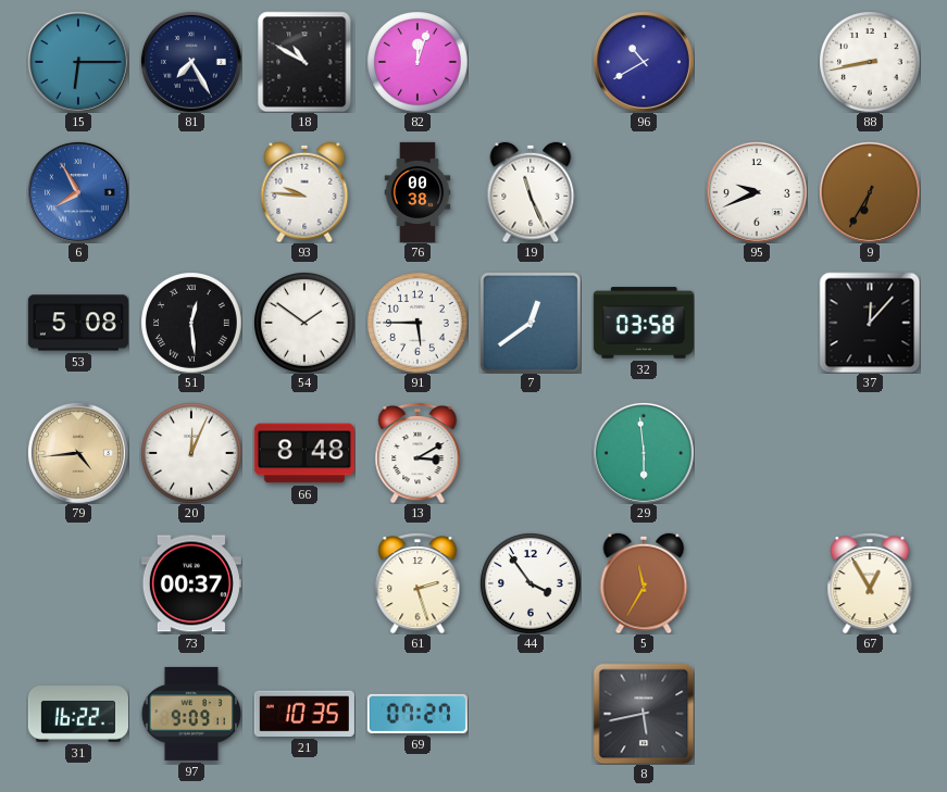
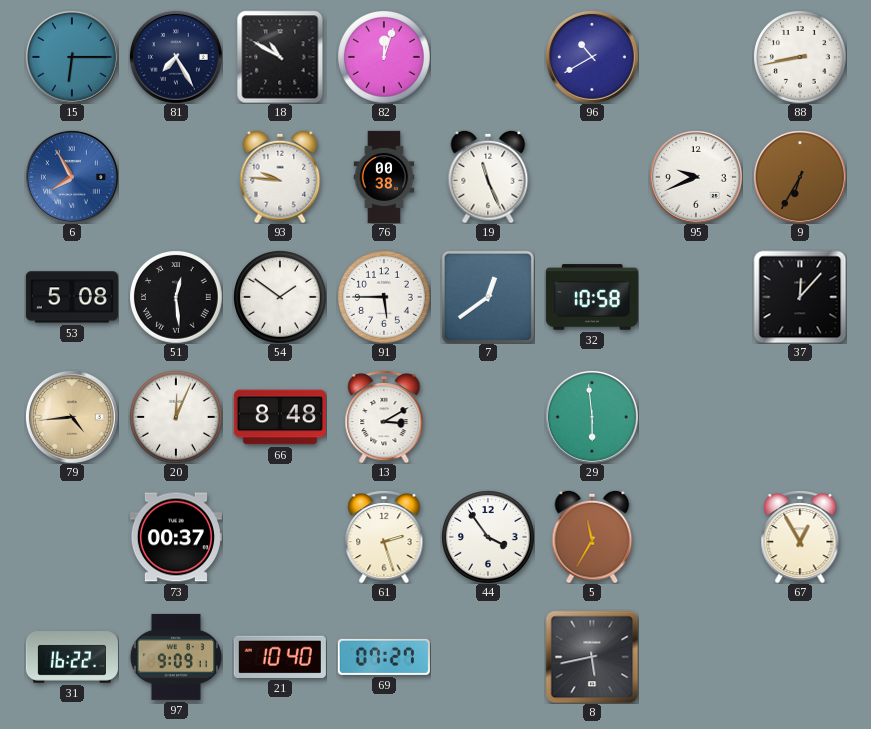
32: 03:58 -> 10:58 (592, 297)
21: 10:35 -> 10:40 (280, 657)
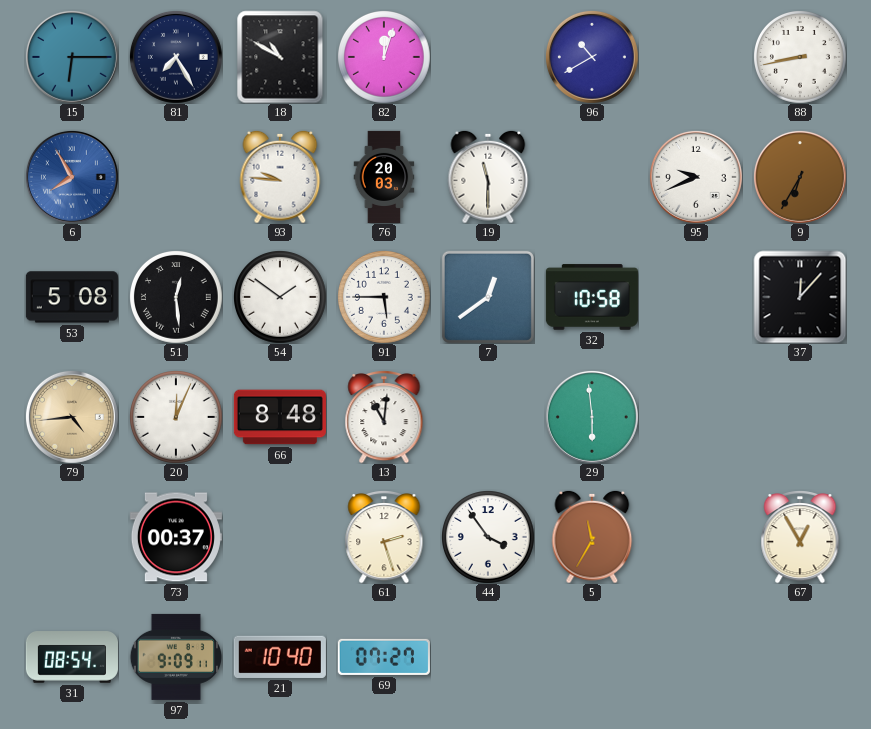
76: 00:38 -> 20:03 (384, 177)
19: 11:26 -> 11:30 (488, 177)
13: 3:10 -> 11:01 (384, 417)
31: 16:22 -> 08:54 (72, 657)
8: 5:43 -> none (592, 657)
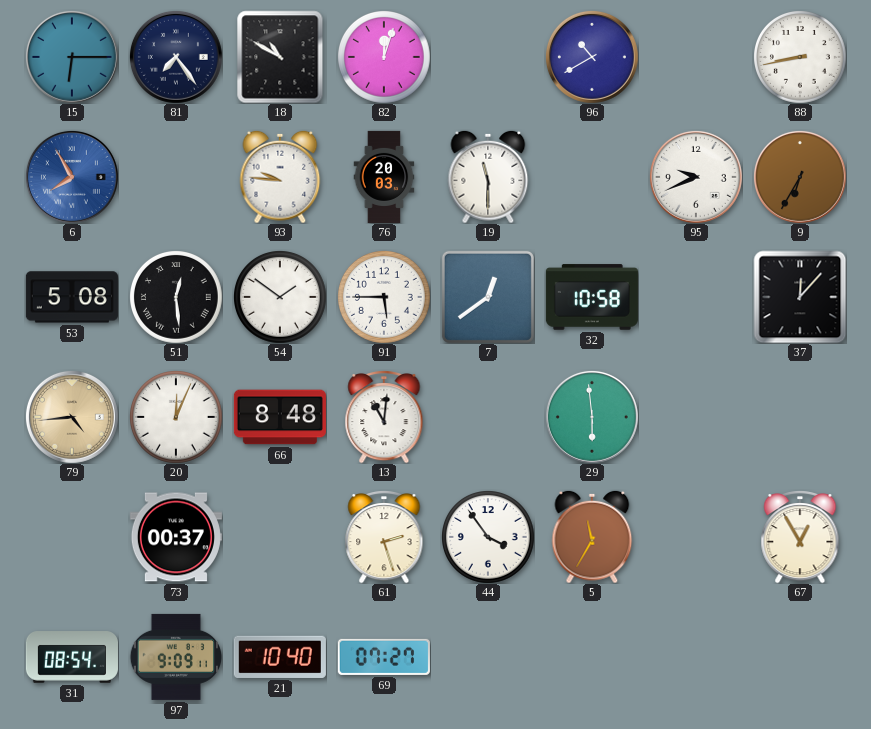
81: 7:25 -> 7:24 (176, 57)
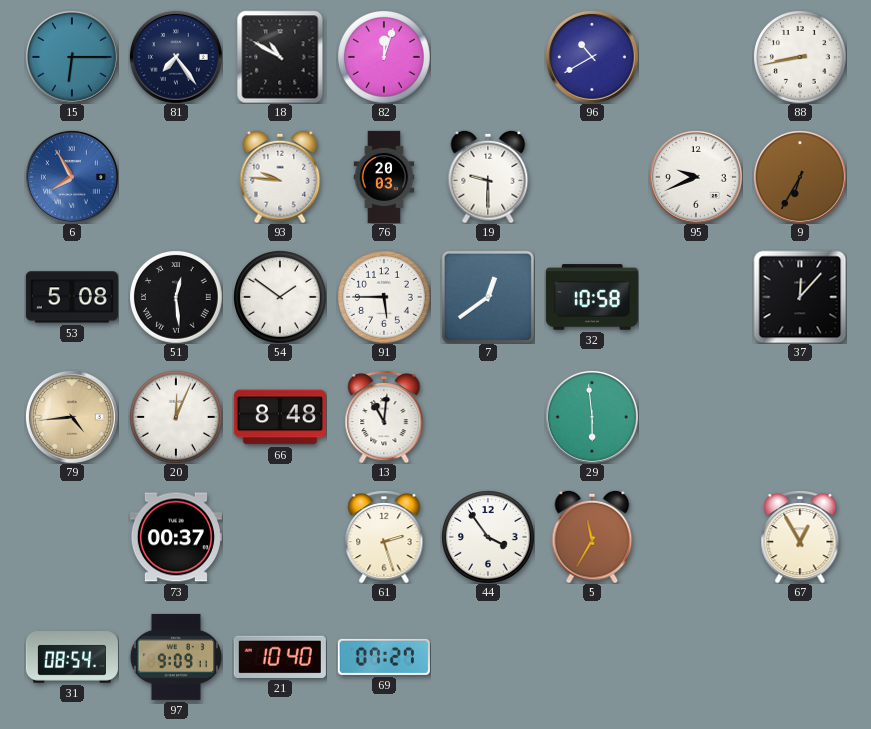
19: 11:30 -> 9:30 (488, 177)
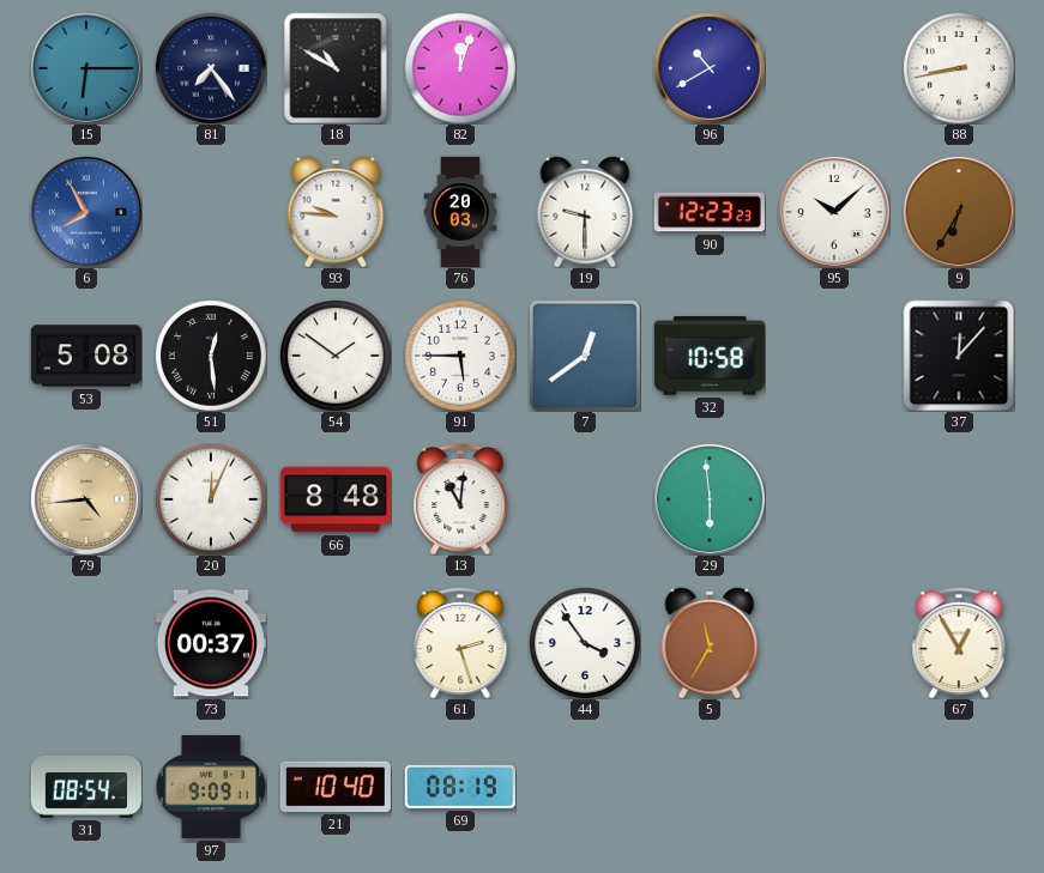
90: none -> 12:23 (710, 212)
95: 9:41 -> 10:08 (834, 212)
69: 07:27 -> 08:19 (460, 787)
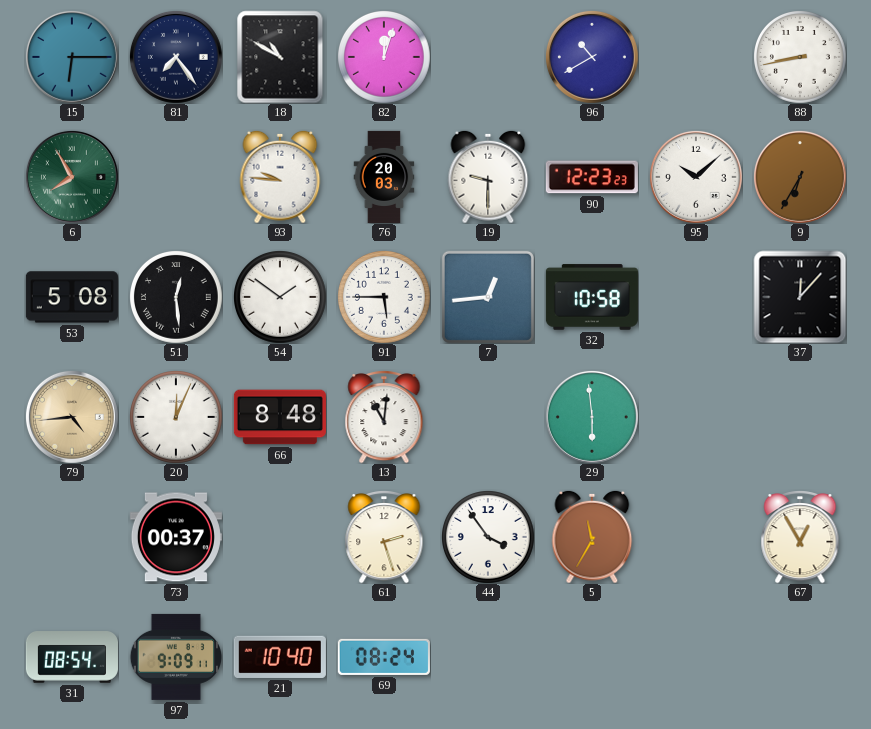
6 dial: blue -> green (72, 177)
7: 12:39 -> 12:44 (488, 297)
69: 08:19 -> 08:24 (384, 657)
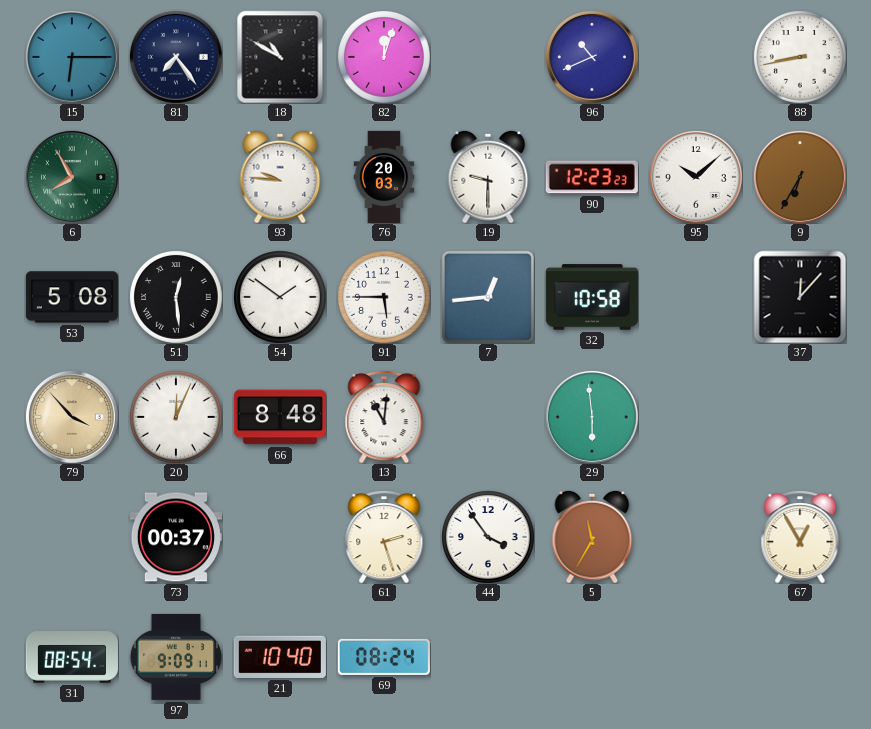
96: 10:40 -> 10:41 (592, 57)
79: 4:44 -> 3:53 (72, 417)
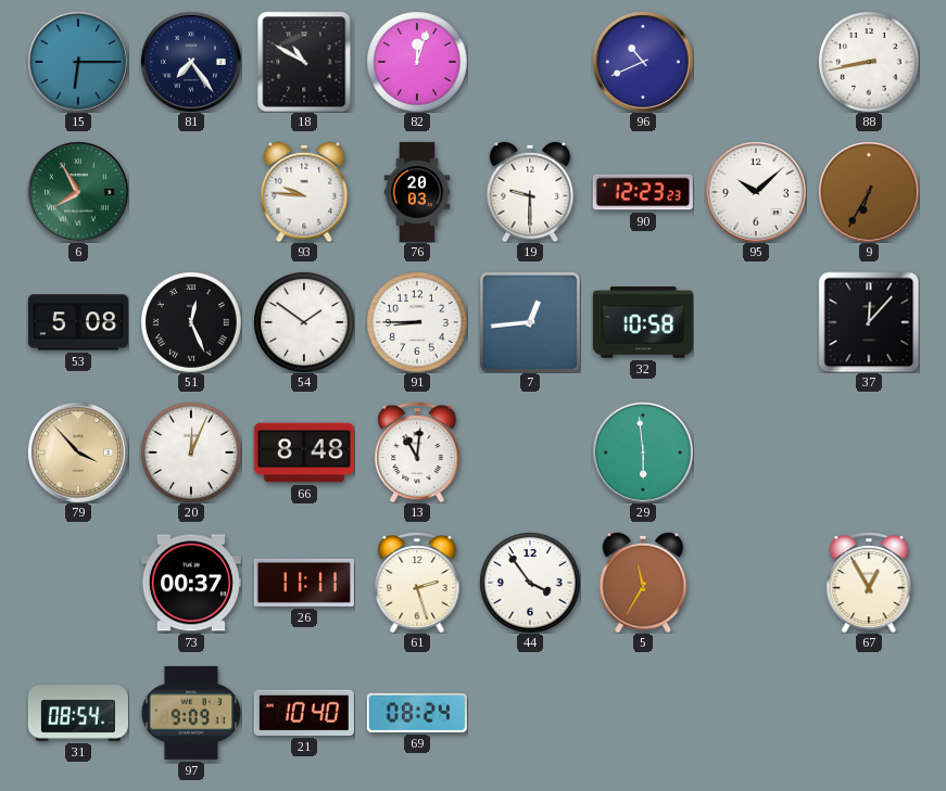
51: 12:29 -> 12:26 (191, 322)
91: 5:45 -> 8:45 (417, 322)
26: none -> 11:11 (304, 583)
